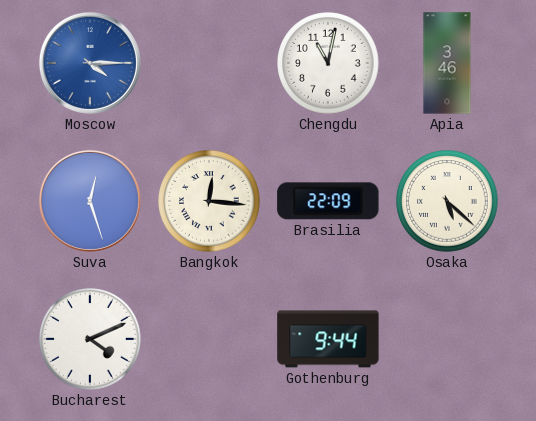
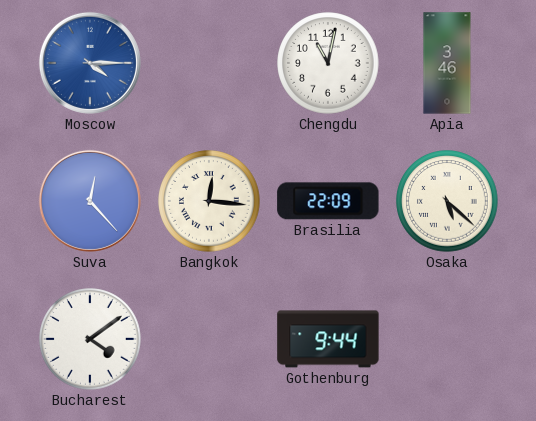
Suva: 12:27 -> 12:23 (90, 201)
Bucharest: 4:11 -> 4:09 (90, 339)
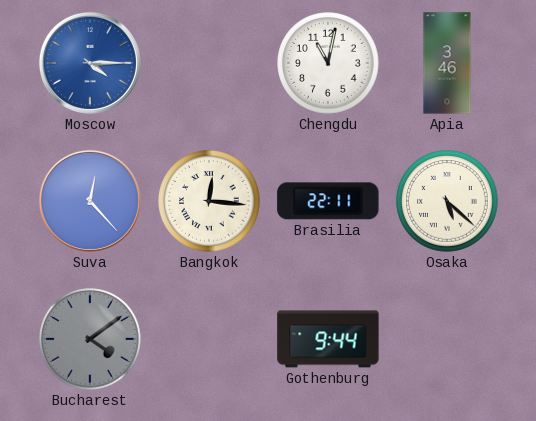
Brasilia: 22:09 -> 22:11 (328, 201)
Bucharest dial: white -> grey (90, 339)
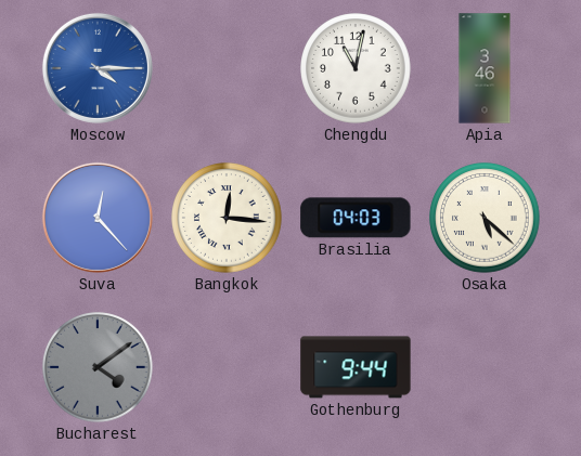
Brasilia: 22:11 -> 04:03 (356, 218)
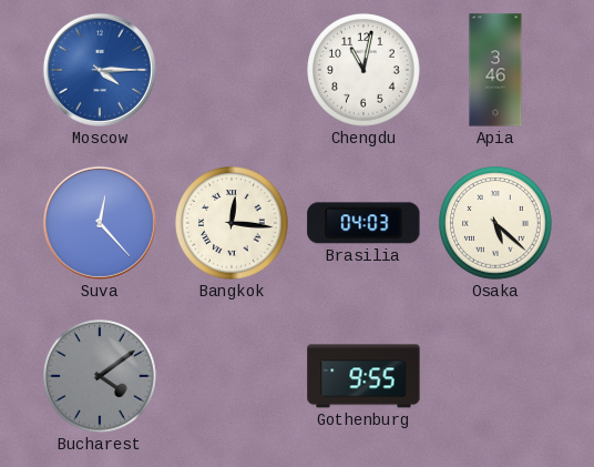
Gothenburg: 9:44 -> 9:55 (363, 376)
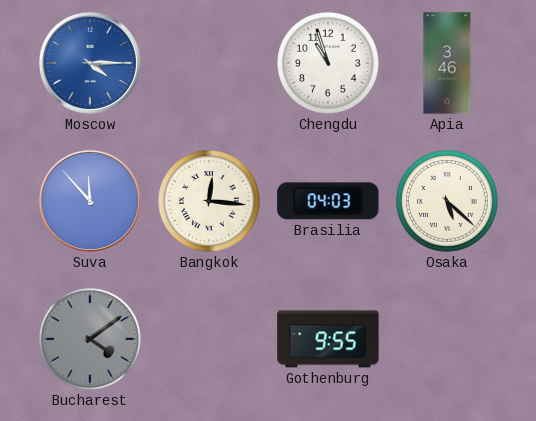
Chengdu: 11:02 -> 10:57 (328, 63)
Suva: 12:23 -> 11:53 (90, 201)
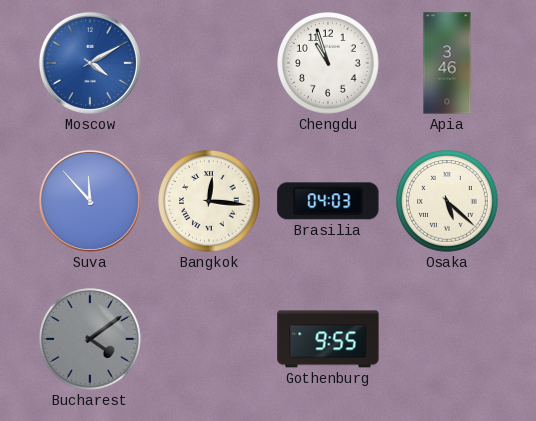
Moscow: 4:15 -> 4:10 (90, 63)
